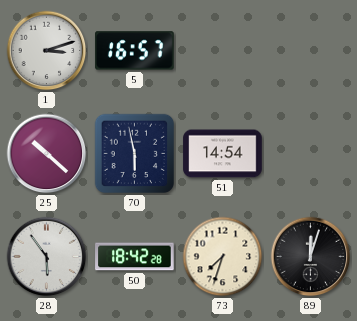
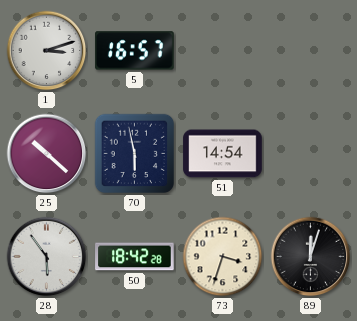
73: 7:33 -> 3:33 (223, 257)
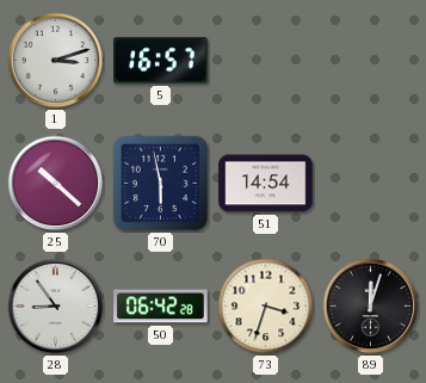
28: 5:54 -> 8:54 (56, 307)
50: 18:42 -> 06:42 (161, 307)
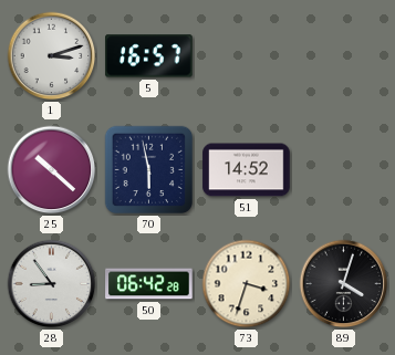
51: 14:54 -> 14:52 (247, 170)
89: 12:03 -> 4:03 (344, 284)
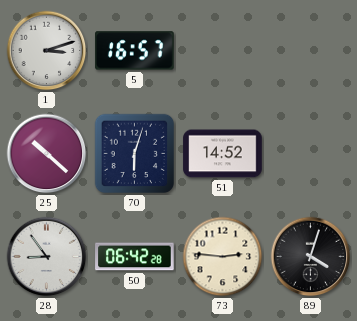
70: 5:58 -> 6:03 (135, 154)
73: 3:33 -> 2:46 (223, 257)
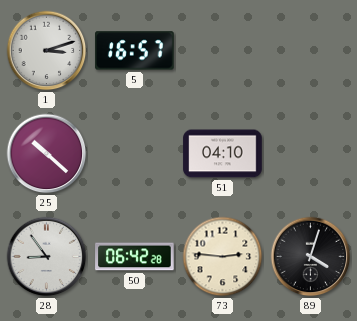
70: 6:03 -> none (135, 154)
51: 14:52 -> 04:10 (223, 154)
